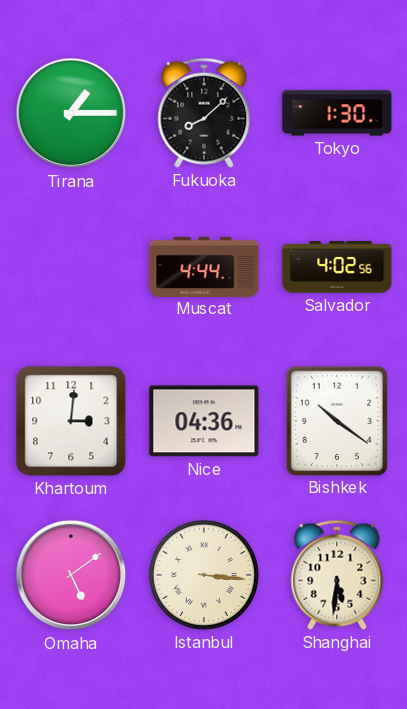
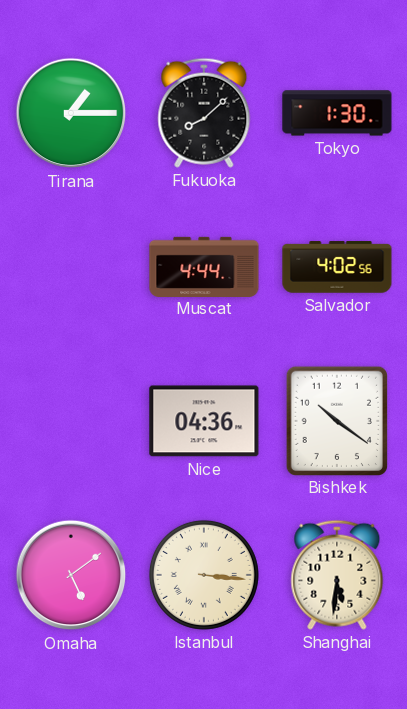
Khartoum: 3:01 -> none (71, 421)
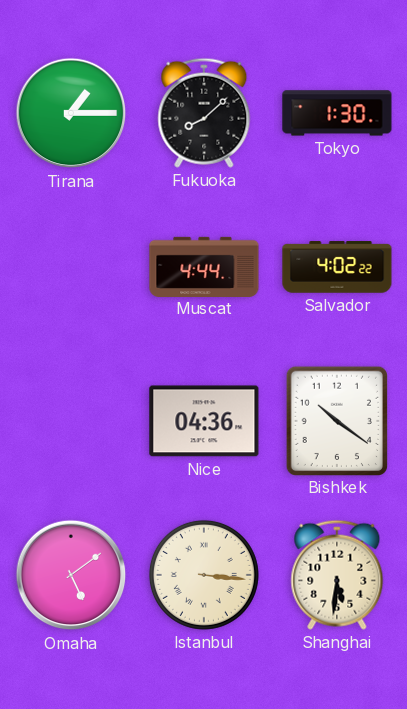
Salvador: 4:02:56 -> 4:02:22 (337, 267)
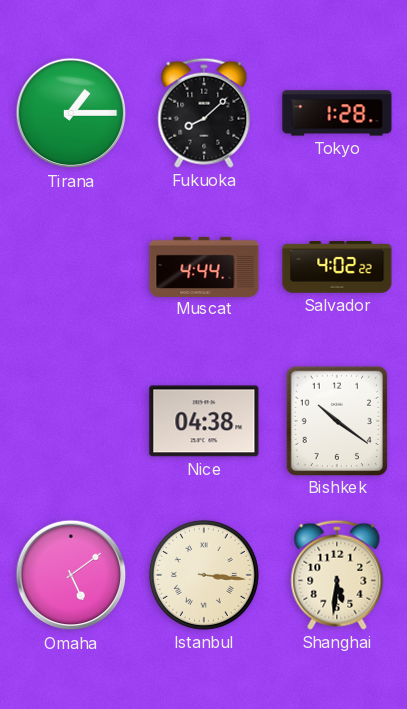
Tokyo: 1:30 -> 1:28 (337, 113)
Nice: 04:36 -> 04:38 (204, 421)
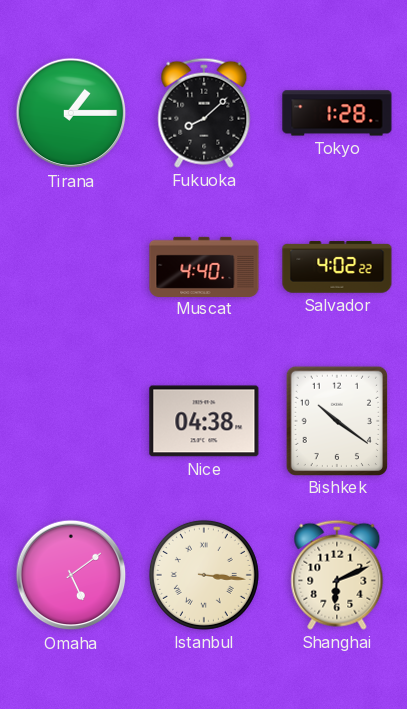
Muscat: 4:44 -> 4:40 (204, 266)
Shanghai: 5:31 -> 6:11 (337, 575)
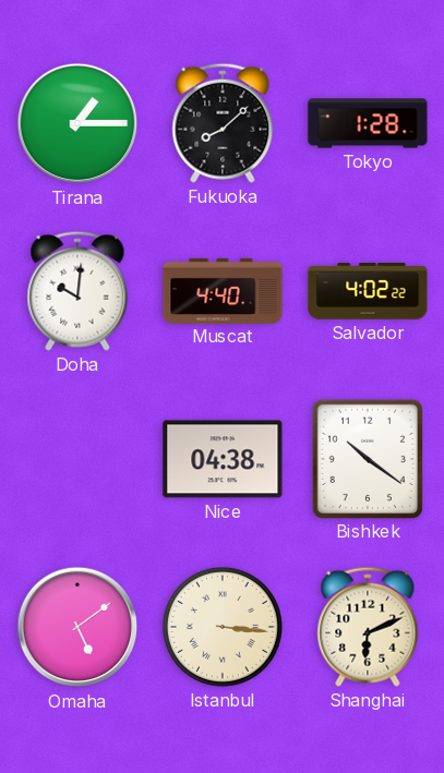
Doha: none -> 10:01 (77, 291)
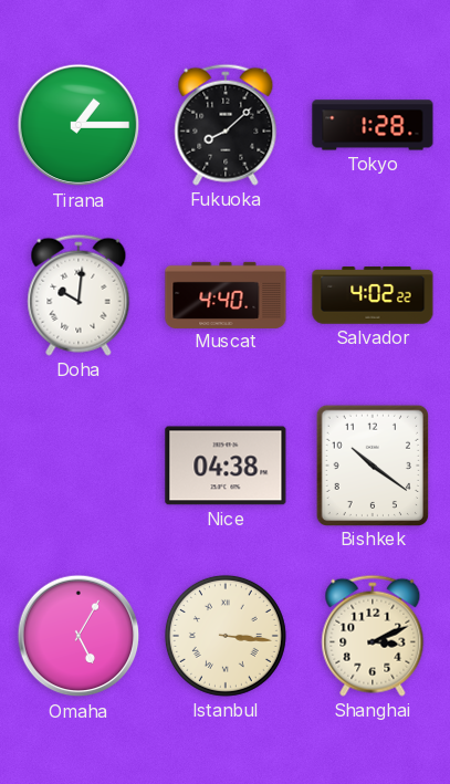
Omaha: 5:09 -> 5:05 (79, 636)
Shanghai: 6:11 -> 3:11 (373, 636)
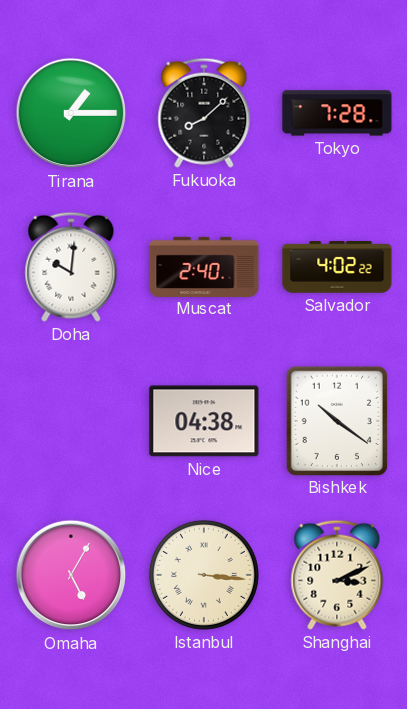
Tokyo: 1:28 -> 7:28 (337, 113)
Muscat: 4:40 -> 2:40 (204, 266)
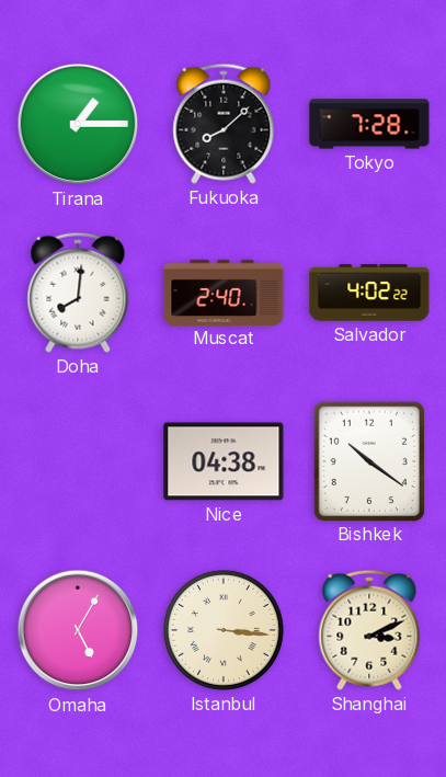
Doha: 10:01 -> 8:01 (78, 293)
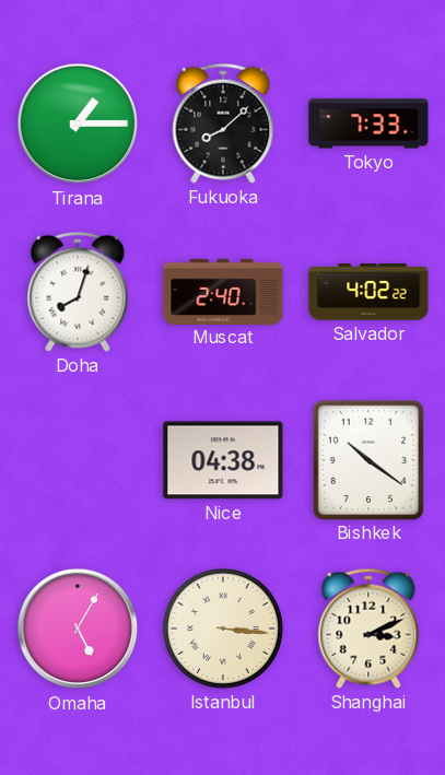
Tokyo: 7:28 -> 7:33 (368, 124)
Doha: 8:01 -> 8:03 (78, 292)
